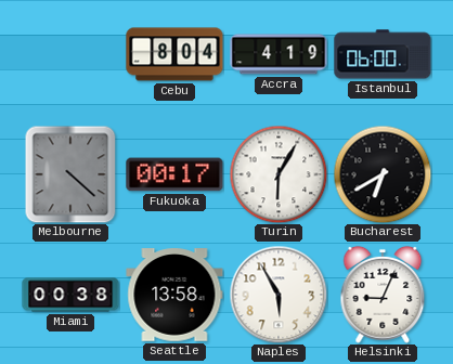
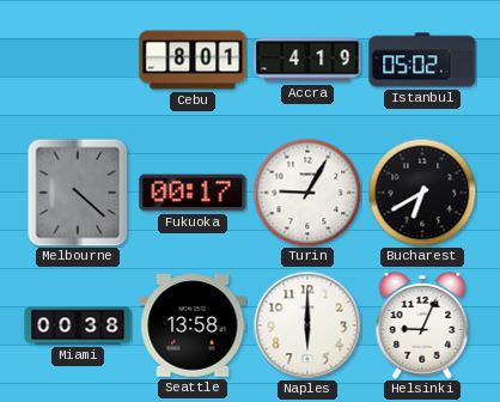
Cebu: 8:04 -> 8:01 (193, 60)
Istanbul: 06:00 -> 05:02 (422, 60)
Turin: 6:05 -> 9:05 (307, 193)
Naples: 5:55 -> 6:00 (307, 325)
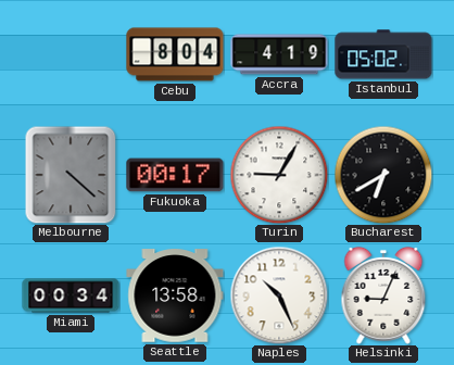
Cebu: 8:01 -> 8:04 (175, 54)
Miami: 00:38 -> 00:34 (71, 295)
Naples: 6:00 -> 10:26 (279, 295)
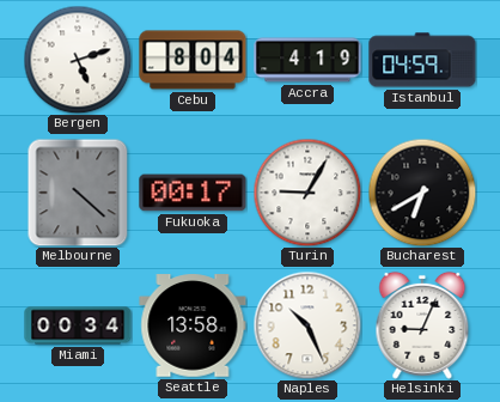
Bergen: none -> 5:12 (78, 60)
Istanbul: 05:02 -> 04:59 (422, 60)
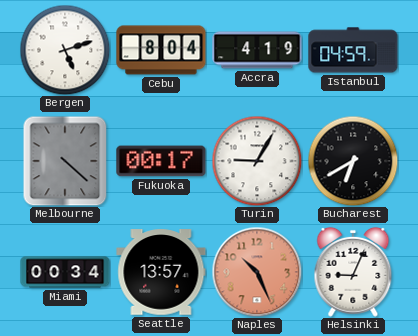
Seattle: 13:58 -> 13:57 (161, 272)
Naples dial: white -> salmon (257, 272)
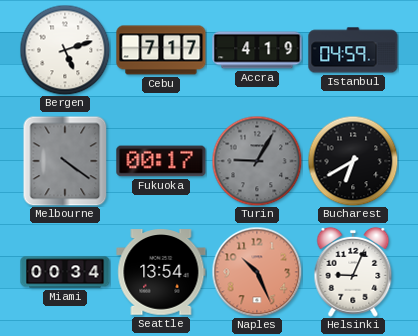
Cebu: 8:04 -> 7:17 (161, 50)
Melbourne: 4:22 -> 4:21 (65, 161)
Turin dial: white -> grey (257, 161)
Seattle: 13:57 -> 13:54 (161, 272)
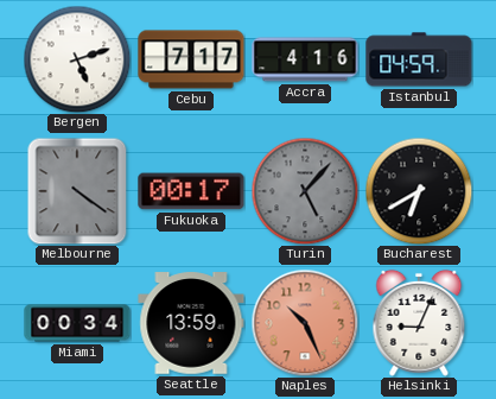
Accra: 4:19 -> 4:16 (305, 59)
Turin: 9:05 -> 5:07 (305, 191)
Seattle: 13:54 -> 13:59 (191, 323)
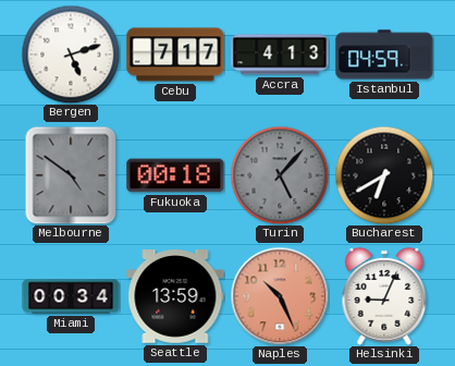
Accra: 4:16 -> 4:13 (280, 54)
Melbourne: 4:21 -> 4:51 (71, 175)
Fukuoka: 00:17 -> 00:18 (175, 175)
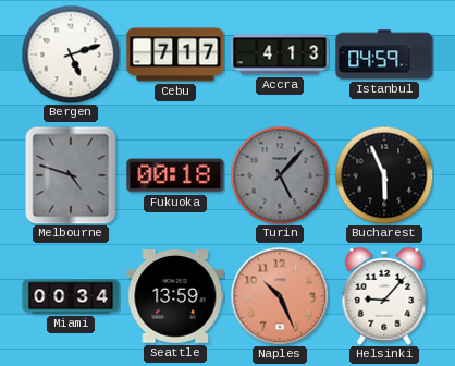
Melbourne: 4:51 -> 4:48 (71, 175)
Bucharest: 6:40 -> 5:56 (384, 175)
Helsinki: 9:04 -> 9:07 (384, 296)
